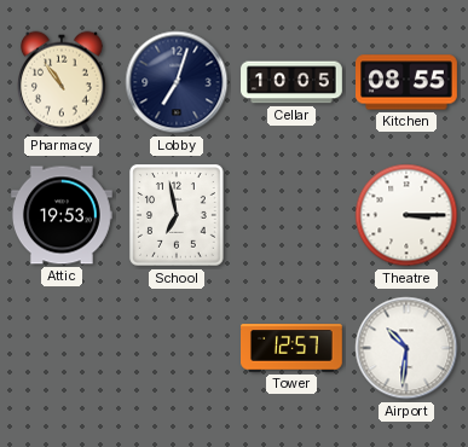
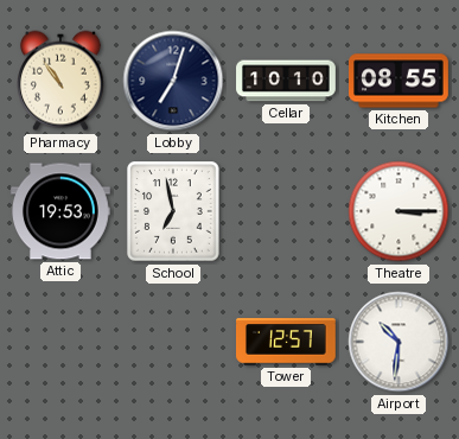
Cellar: 10:05 -> 10:10 (286, 81)
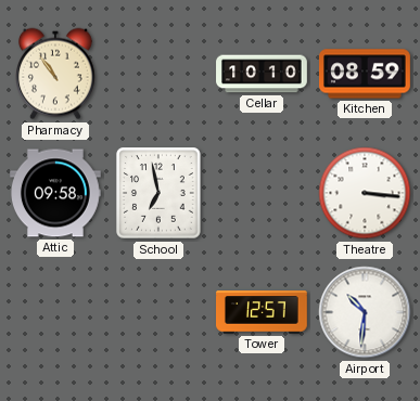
Lobby: 7:03 -> none (173, 81)
Kitchen: 08:55 -> 08:59 (366, 74)
Attic: 19:53 -> 09:58 (56, 193)
Theatre: 3:15 -> 3:16 (365, 193)
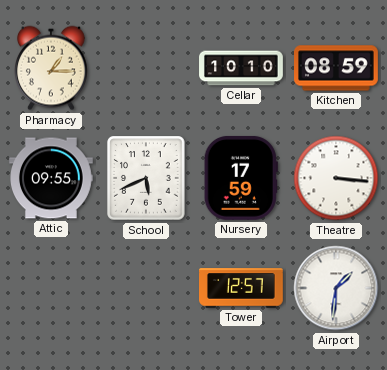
Pharmacy: 10:54 -> 1:15 (51, 68)
Attic: 09:58 -> 09:55 (52, 178)
School: 6:58 -> 5:41 (146, 178)
Nursery: none -> 17:59 (241, 178)
Airport: 10:31 -> 1:31 (336, 288)
